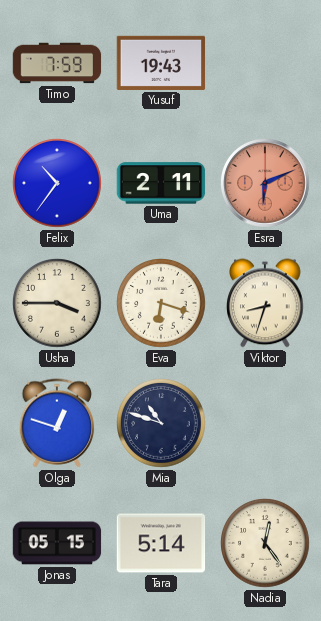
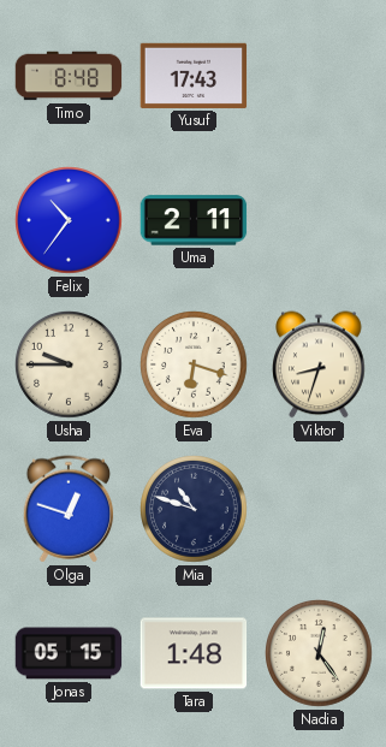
Timo: 7:59 -> 8:48 (69, 76)
Yusuf: 19:43 -> 17:43 (194, 76)
Esra: 6:11 -> none (266, 184)
Usha: 3:45 -> 9:45 (70, 366)
Tara: 5:14 -> 1:48 (194, 653)
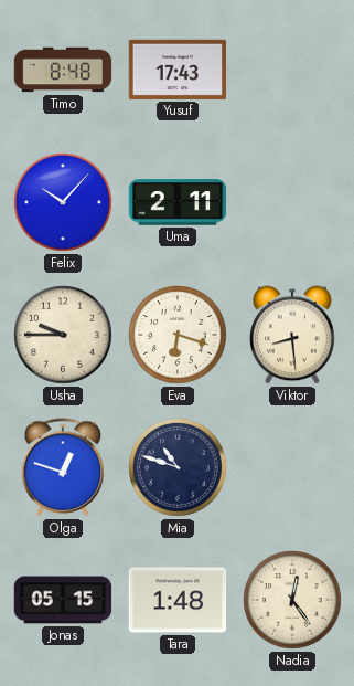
Felix: 10:36 -> 10:07 (64, 203)
Viktor: 8:33 -> 8:29 (292, 335)
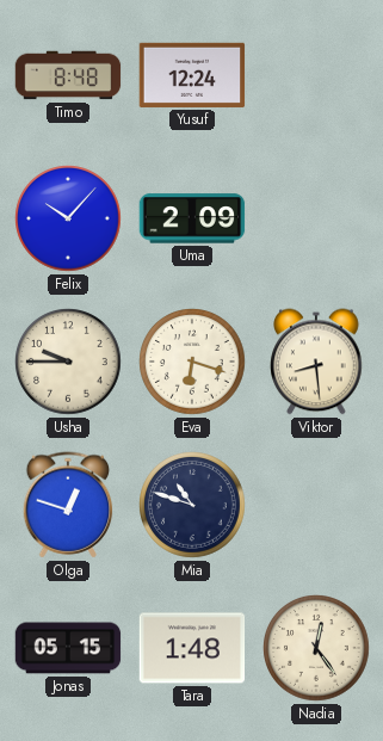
Yusuf: 17:43 -> 12:24 (192, 75)
Uma: 2:11 -> 2:09 (192, 218)
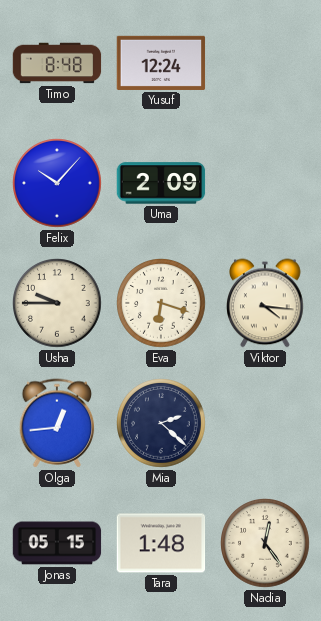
Viktor: 8:29 -> 4:16 (265, 303)
Olga: 12:48 -> 12:44 (57, 423)
Mia: 10:48 -> 2:22 (162, 424)
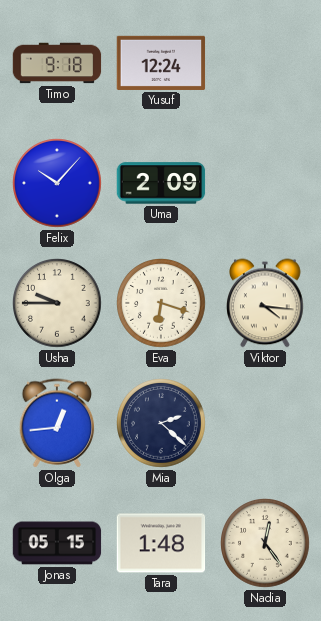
Timo: 8:48 -> 9:18 (57, 63)
